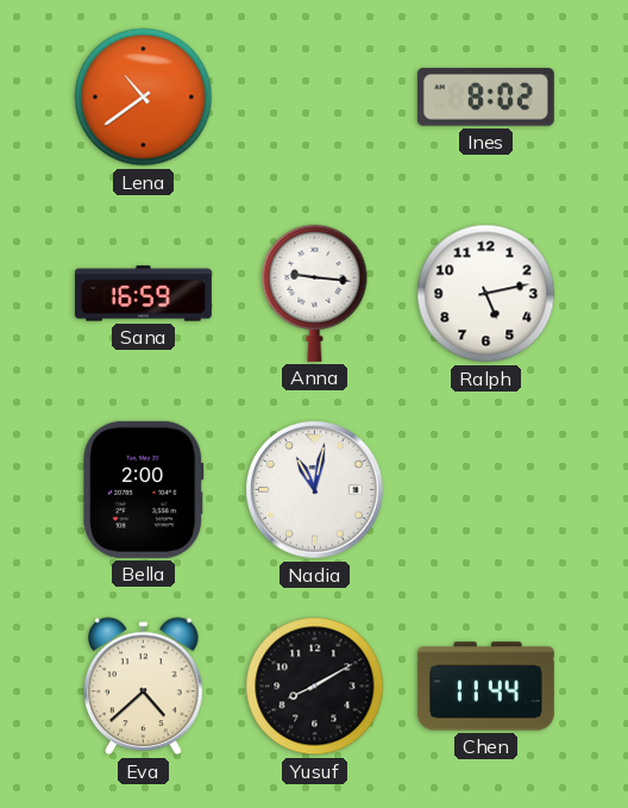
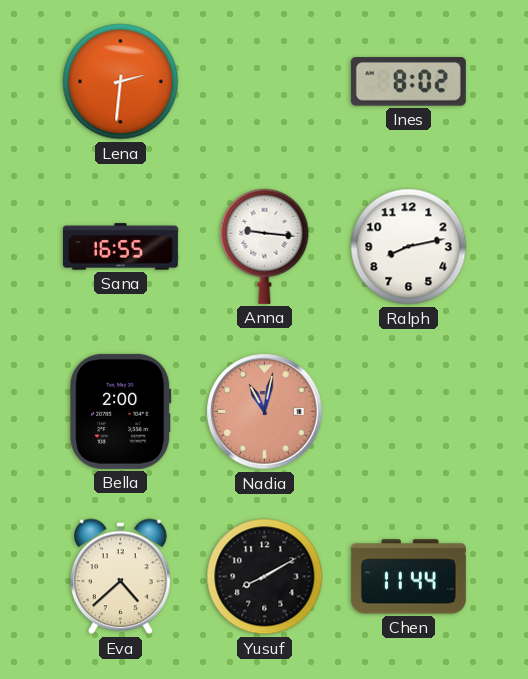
Lena: 10:39 -> 2:31 (121, 82)
Sana: 16:59 -> 16:55 (120, 247)
Ralph: 5:13 -> 8:13 (409, 247)
Nadia dial: white -> salmon (265, 412)
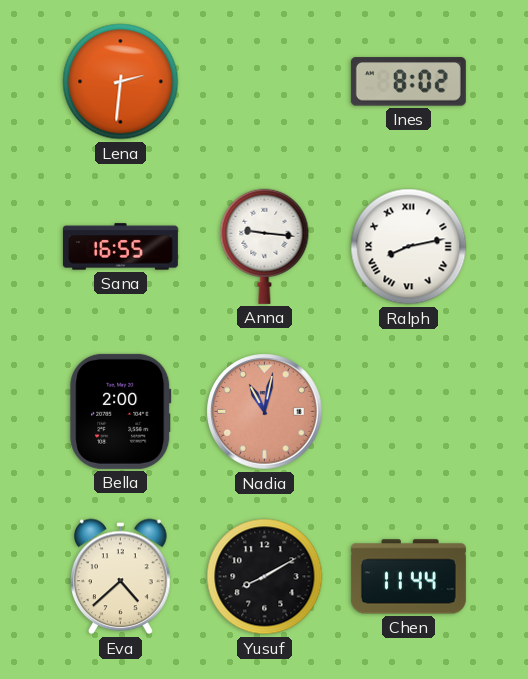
Ralph numerals: Arabic -> Roman (409, 247)
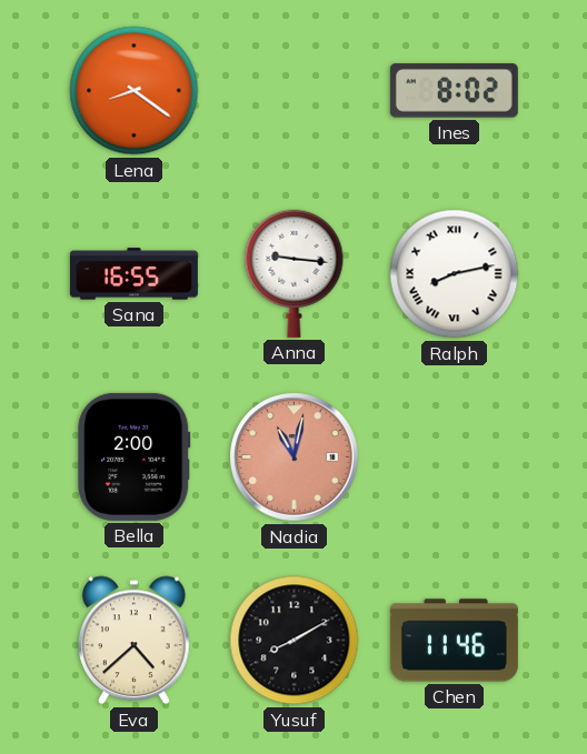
Lena: 2:31 -> 8:21 (135, 91)
Chen: 11:44 -> 11:46 (454, 641)
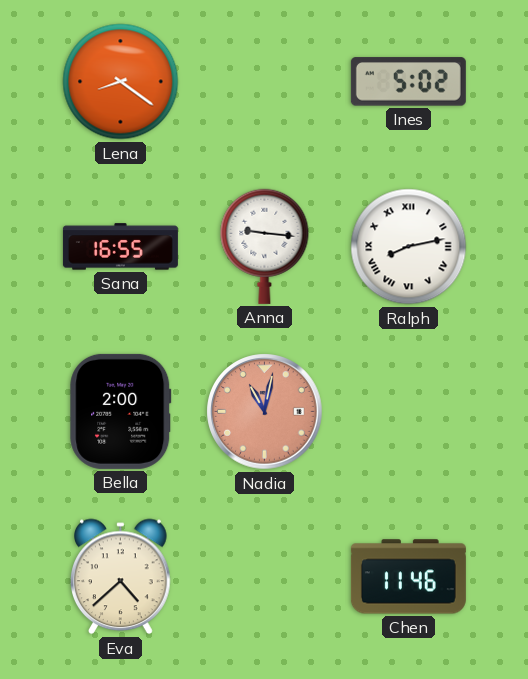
Ines: 8:02 -> 5:02 (408, 82)
Yusuf: 8:10 -> none (295, 641)
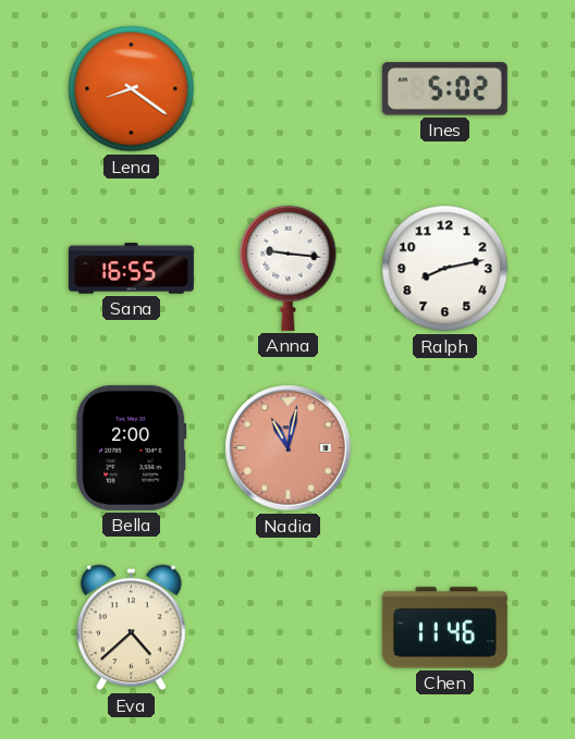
Ralph numerals: Roman -> Arabic (445, 269)
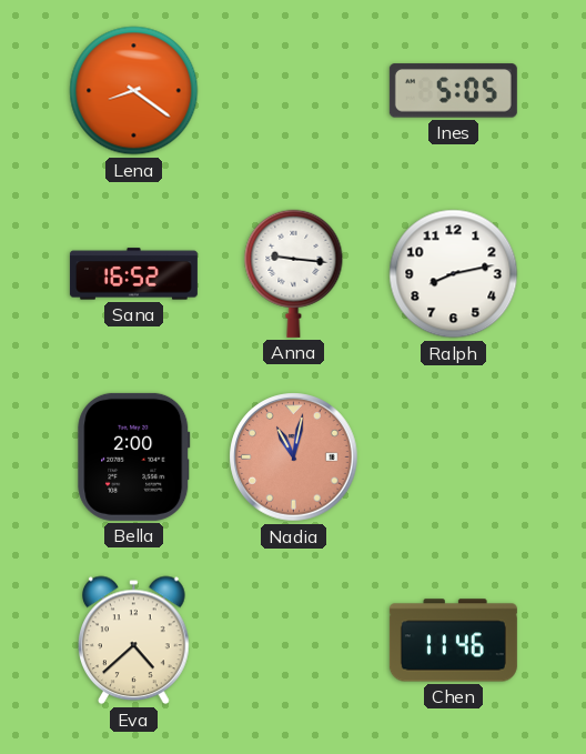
Ines: 5:02 -> 5:05 (453, 91)
Sana: 16:55 -> 16:52 (133, 274)
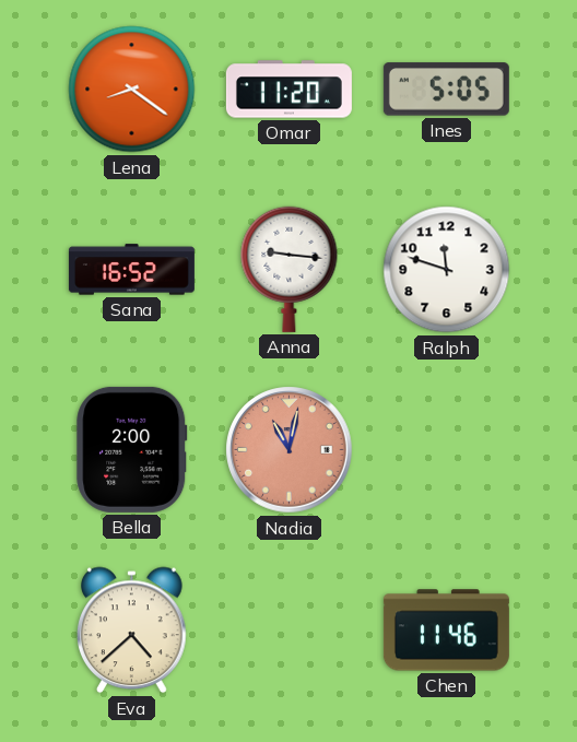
Omar: none -> 11:20 (288, 90)
Ralph: 8:13 -> 11:48 (447, 270)
